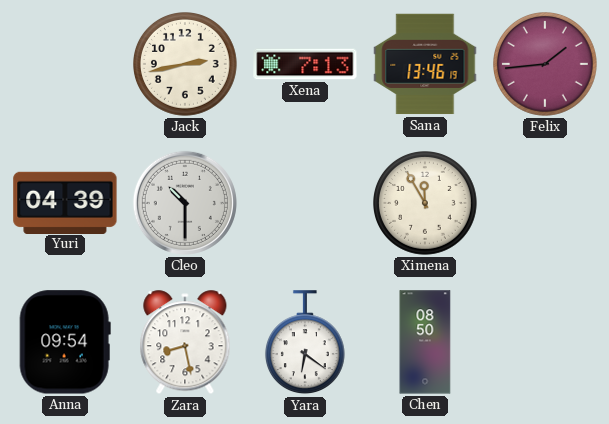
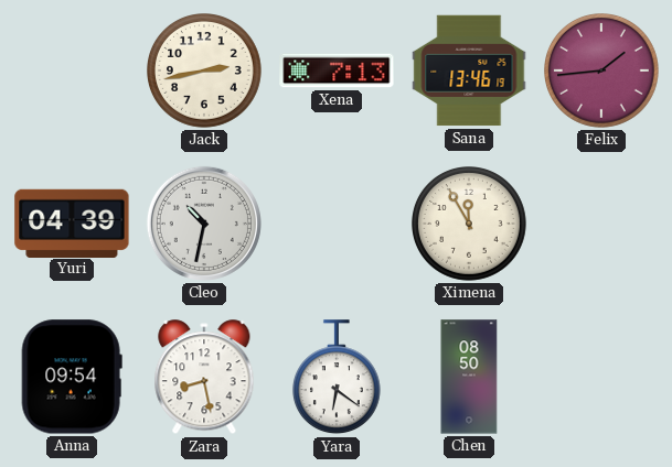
Cleo: 10:30 -> 10:32 (204, 224)
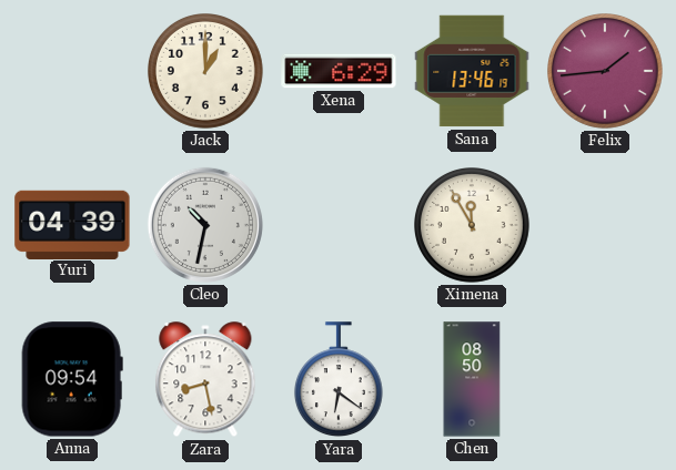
Jack: 2:43 -> 1:00 (206, 72)
Xena: 7:13 -> 6:29 (339, 71)
